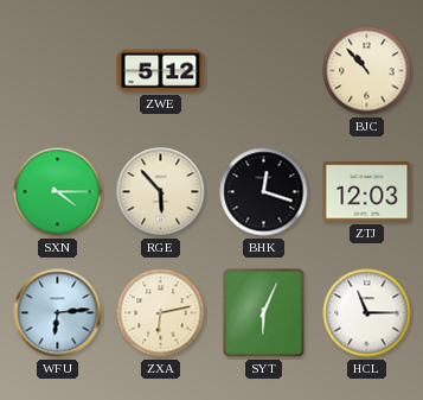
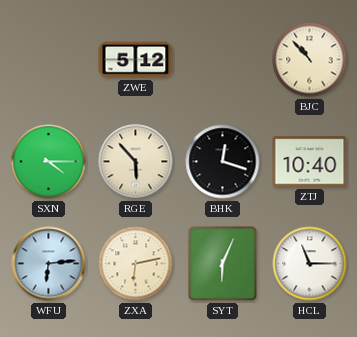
ZTJ: 12:03 -> 10:40 (310, 162)
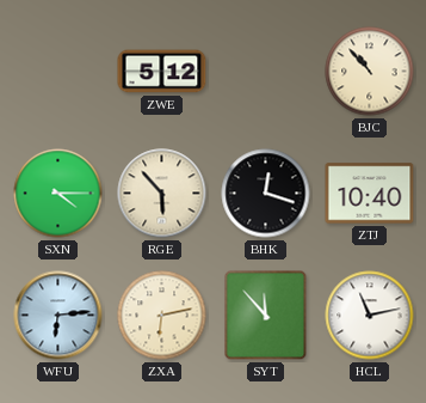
SYT: 6:04 -> 11:53 (266, 316)
HCL: 11:15 -> 11:13 (370, 316)
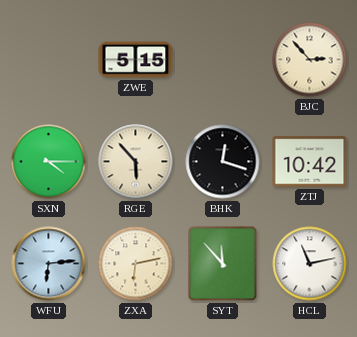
ZWE: 5:12 -> 5:15 (136, 60)
BJC: 10:53 -> 2:53 (310, 60)
ZTJ: 10:40 -> 10:42 (310, 162)
